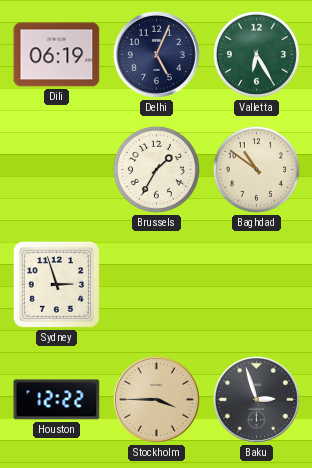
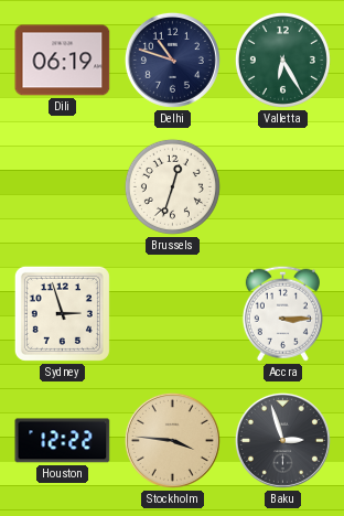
Delhi: 5:04 -> 10:48 (172, 60)
Brussels: 1:35 -> 12:33 (172, 186)
Baghdad: 10:51 -> none (256, 169)
Accra: none -> 3:15 (282, 313)
Stockholm: 3:45 -> 3:46 (172, 440)
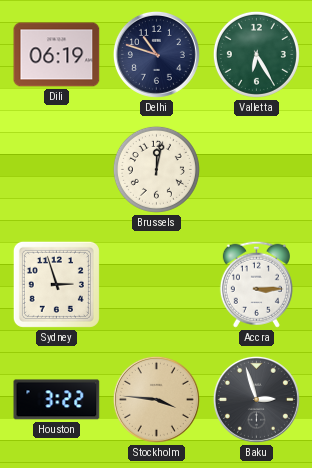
Brussels: 12:33 -> 12:02 (156, 169)
Houston: 12:22 -> 3:22 (57, 400)
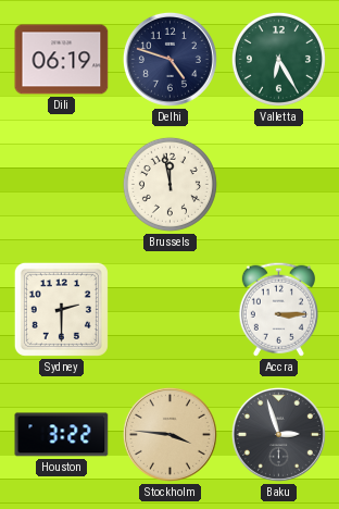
Delhi: 10:48 -> 4:48 (169, 59)
Brussels: 12:02 -> 11:58 (169, 184)
Sydney: 2:57 -> 2:30 (61, 309)
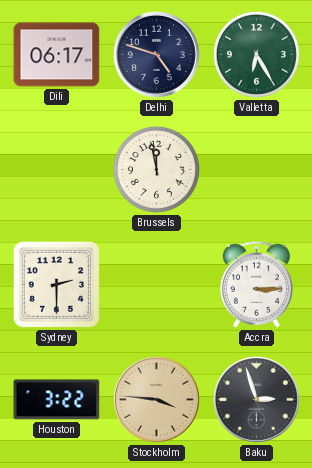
Dili: 06:19 -> 06:17 (57, 55)
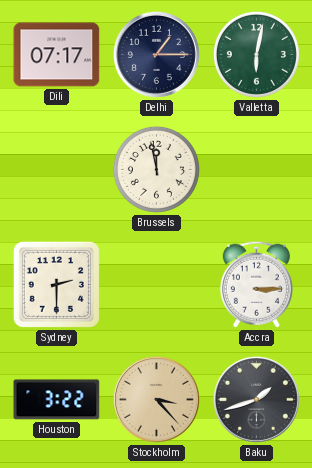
Dili: 06:17 -> 07:17 (57, 55)
Delhi: 4:48 -> 1:15 (156, 54)
Valletta: 6:25 -> 6:02 (256, 54)
Stockholm: 3:46 -> 3:23 (156, 399)
Baku: 2:57 -> 1:42 (256, 399)
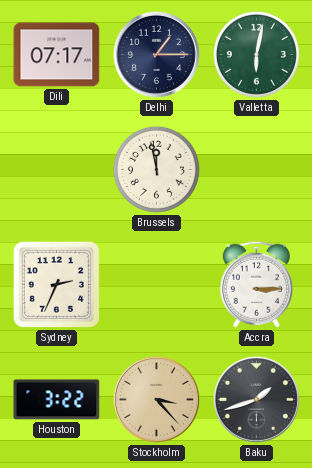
Sydney: 2:30 -> 2:34 (56, 284)
